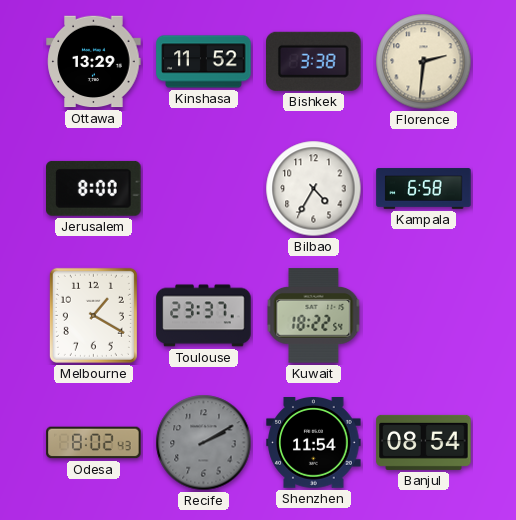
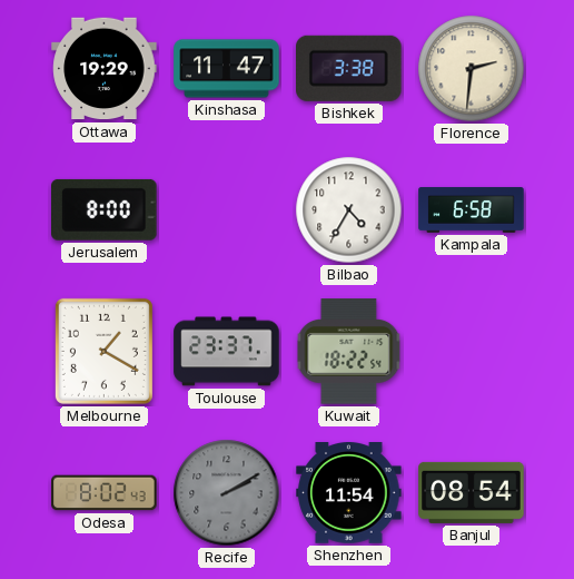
Ottawa: 13:29 -> 19:29 (105, 69)
Kinshasa: 11:52 -> 11:47 (227, 69)
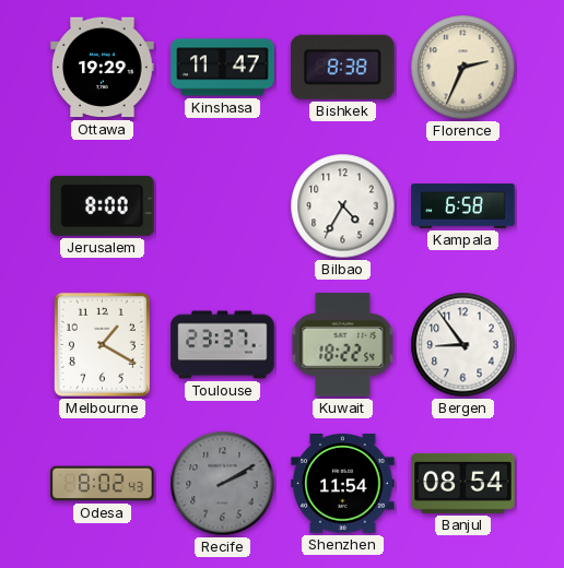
Bishkek: 3:38 -> 8:38 (343, 67)
Florence: 2:31 -> 2:34 (463, 68)
Bergen: none -> 8:54 (463, 345)
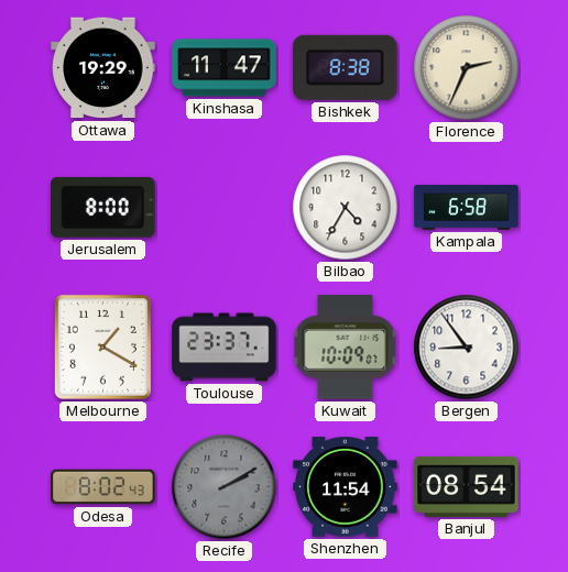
Kuwait: 18:22 -> 10:09 (346, 348)
